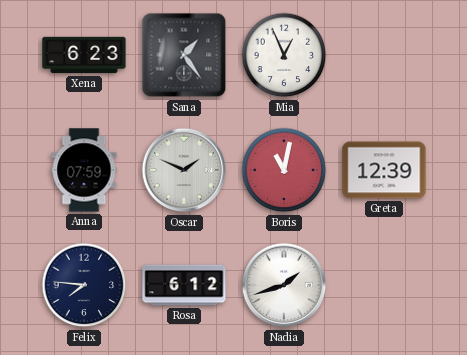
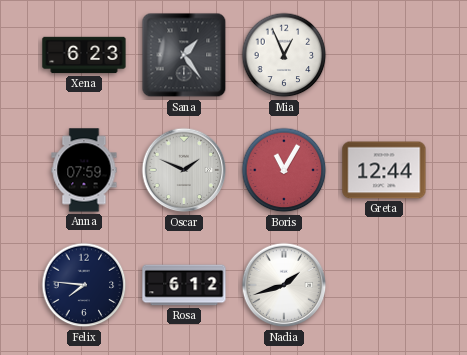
Boris: 11:02 -> 11:05 (284, 170)
Greta: 12:39 -> 12:44 (384, 170)
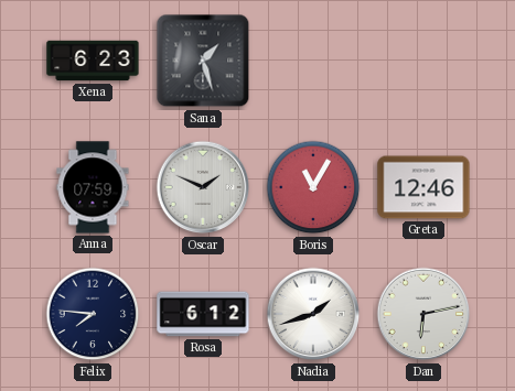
Sana: 1:24 -> 1:27 (203, 61)
Mia: 12:56 -> none (284, 55)
Greta: 12:44 -> 12:46 (423, 187)
Dan: none -> 6:13 (423, 314)
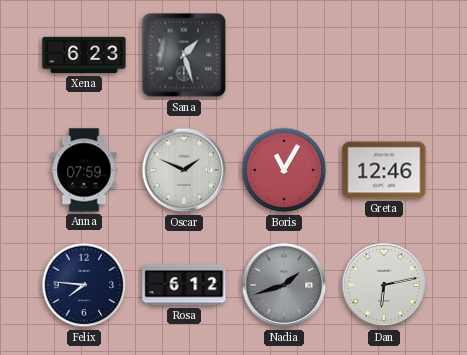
Nadia dial: white -> grey (284, 285)
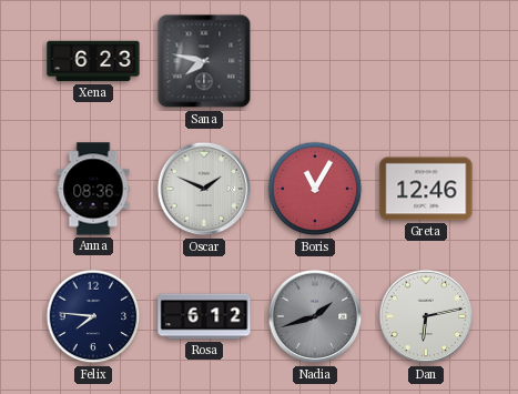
Sana: 1:27 -> 7:47 (204, 61)
Anna: 07:59 -> 08:36 (93, 189)
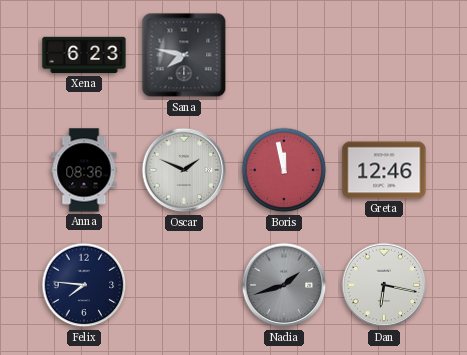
Boris: 11:05 -> 11:58 (284, 170)
Rosa: 6:12 -> none (204, 316)
Dan: 6:13 -> 6:17 (384, 285)
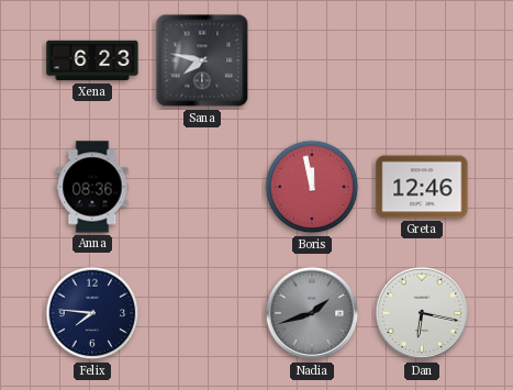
Oscar: 1:49 -> none (184, 170)
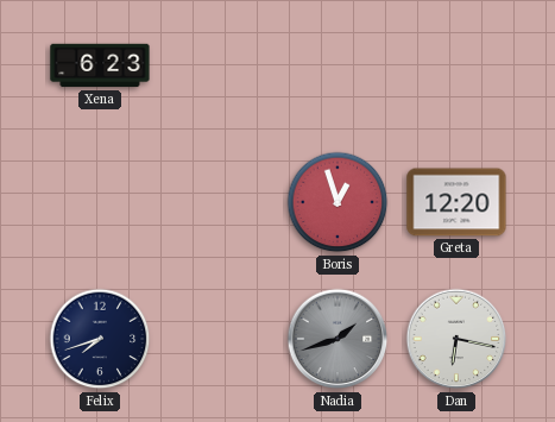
Sana: 7:47 -> none (202, 60)
Anna: 08:36 -> none (92, 187)
Boris: 11:58 -> 12:57 (338, 202)
Greta: 12:46 -> 12:20 (456, 202)
Felix: 7:46 -> 7:42 (100, 339)
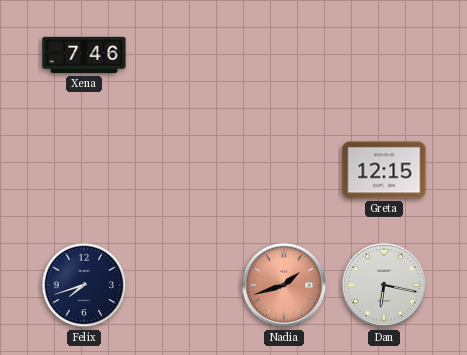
Xena: 6:23 -> 7:46 (84, 55)
Boris: 12:57 -> none (338, 202)
Greta: 12:20 -> 12:15 (384, 170)
Nadia dial: grey -> salmon (284, 285)
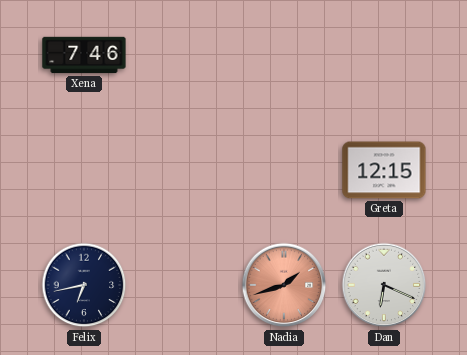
Felix: 7:42 -> 6:43 (84, 285)
Dan: 6:17 -> 6:19 (384, 285)
